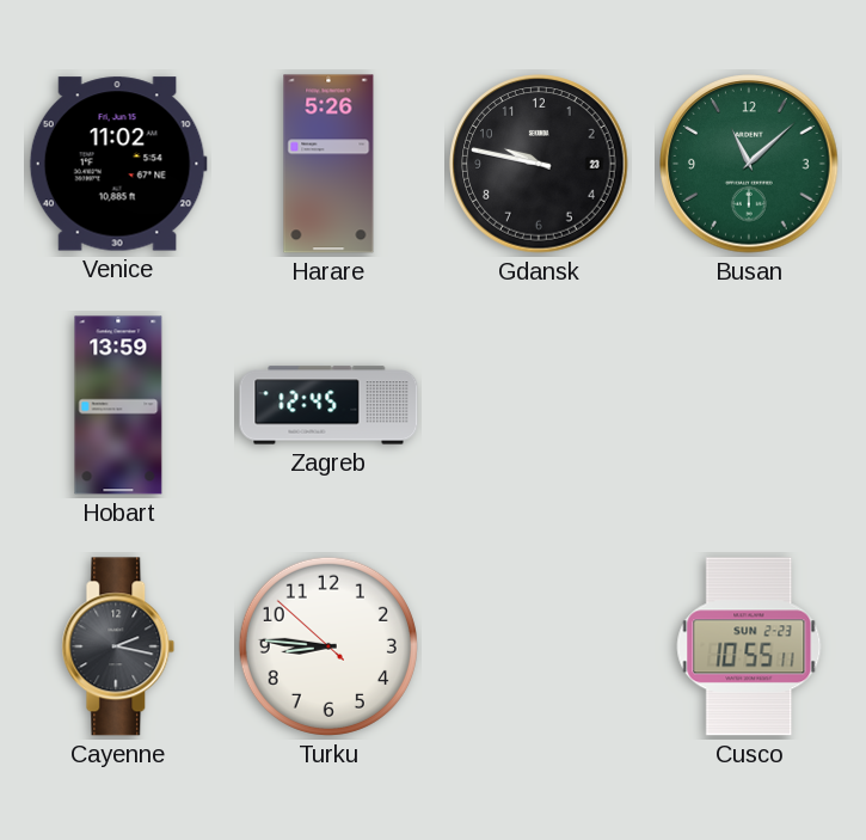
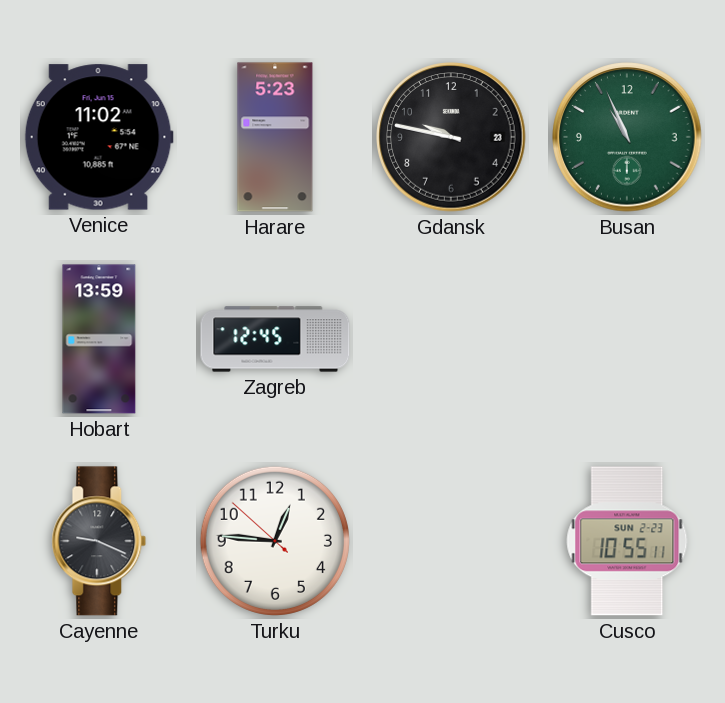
Harare: 5:26 -> 5:23 (275, 137)
Busan: 11:08 -> 10:56 (627, 137)
Cayenne: 2:17 -> 9:19 (99, 541)
Turku: 8:45 -> 12:45 (275, 541)
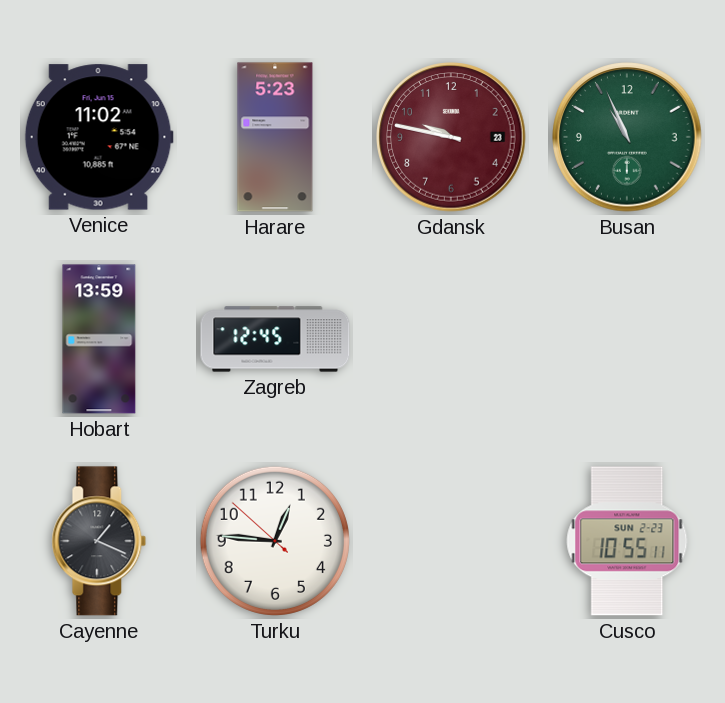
Gdansk dial: black -> burgundy (451, 137)
Cayenne: 9:19 -> 1:19 (99, 541)
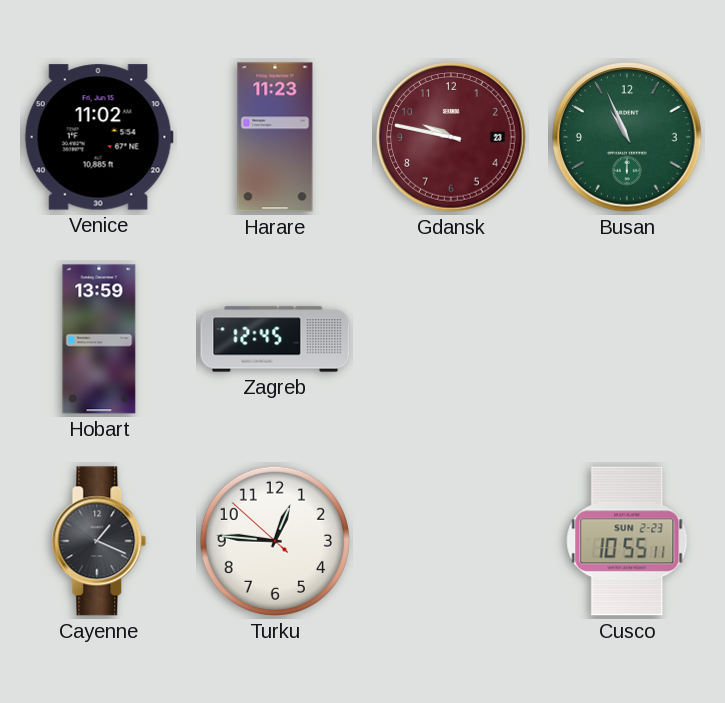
Harare: 5:23 -> 11:23 (275, 137)
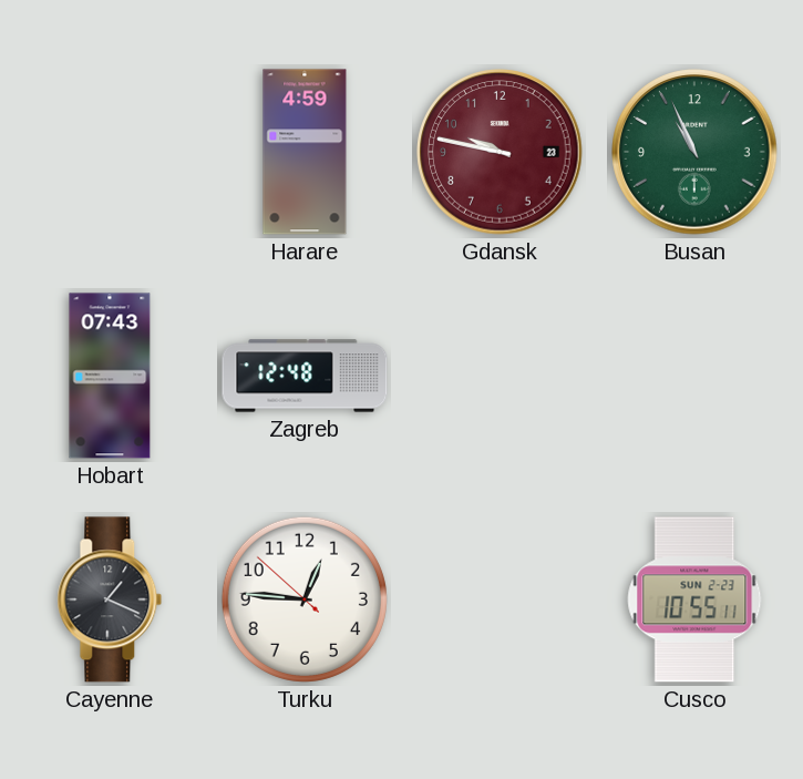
Venice: 11:02 -> none (99, 137)
Harare: 11:23 -> 4:59 (305, 152)
Hobart: 13:59 -> 07:43 (110, 376)
Zagreb: 12:45 -> 12:48 (305, 376)
